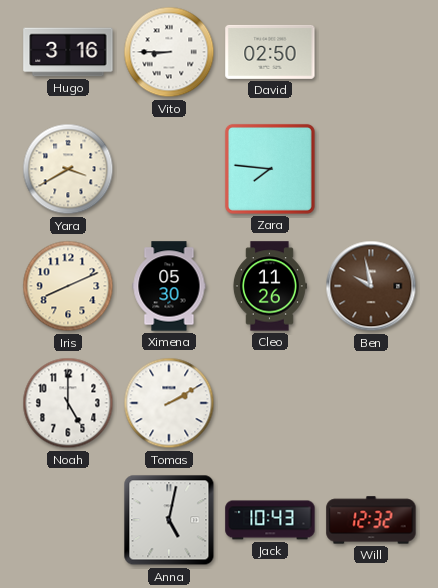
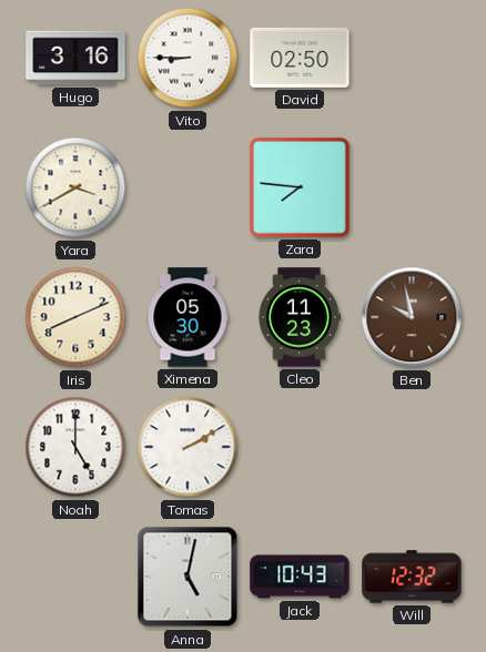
Cleo: 11:26 -> 11:23 (298, 317)
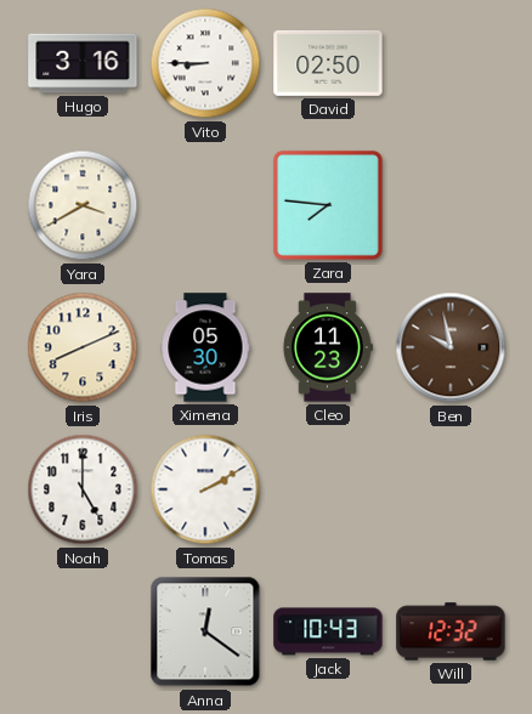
Anna: 5:02 -> 12:21 (205, 631)
